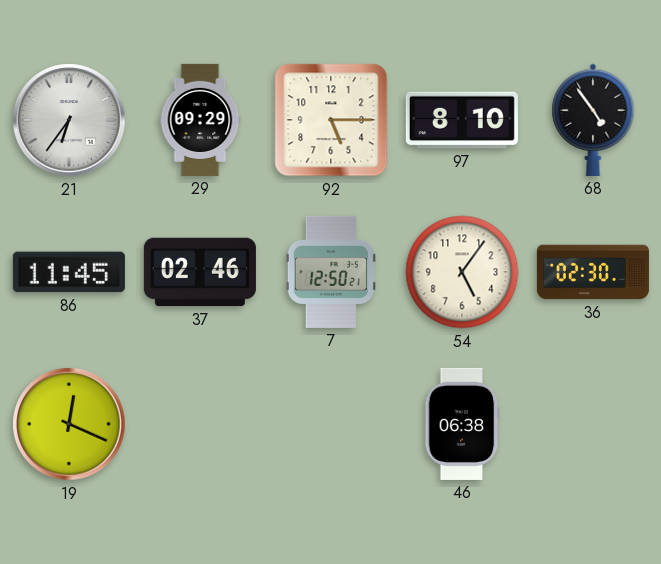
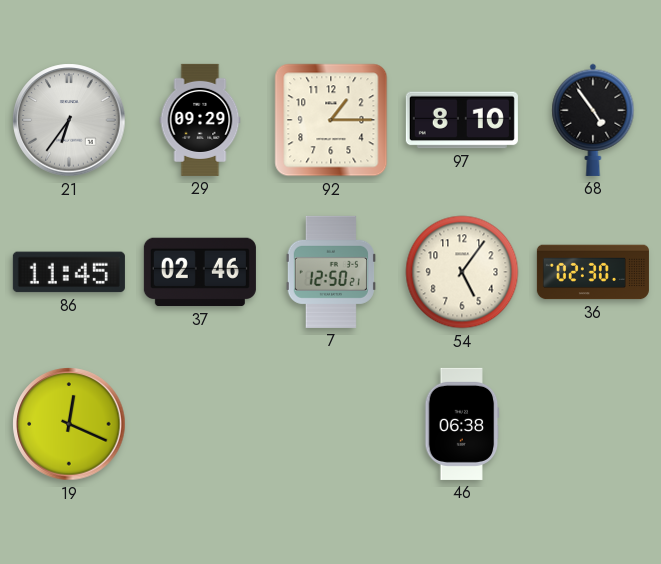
92: 5:15 -> 1:15 (331, 120)
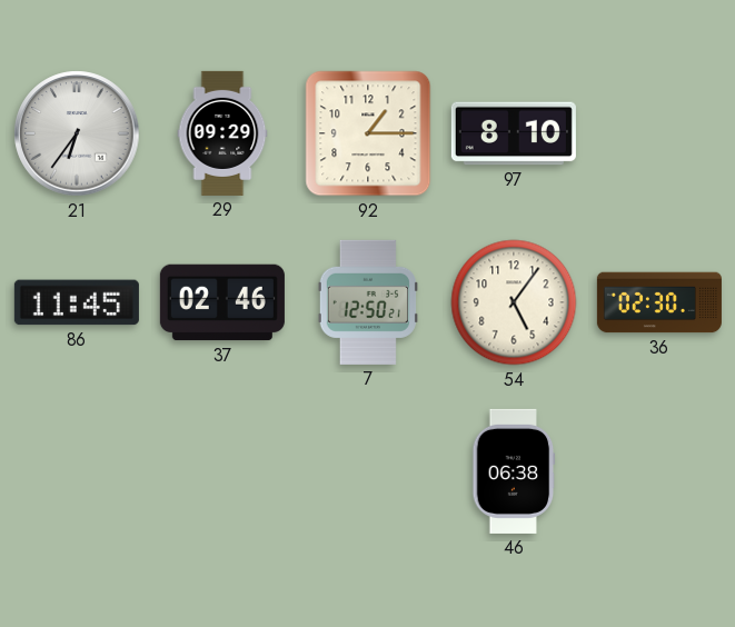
68: 4:54 -> none (593, 120)
19: 12:19 -> none (69, 424)
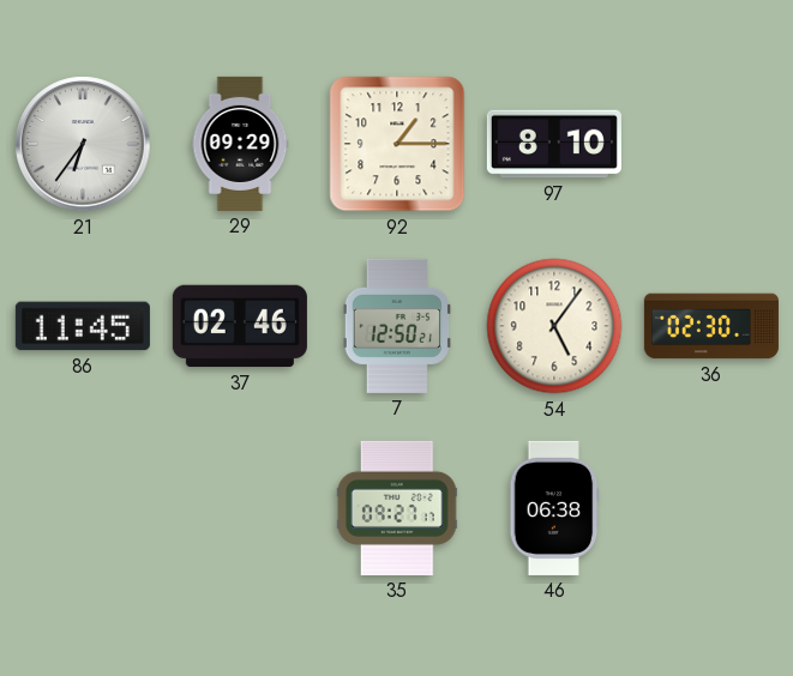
35: none -> 09:27 (397, 508)
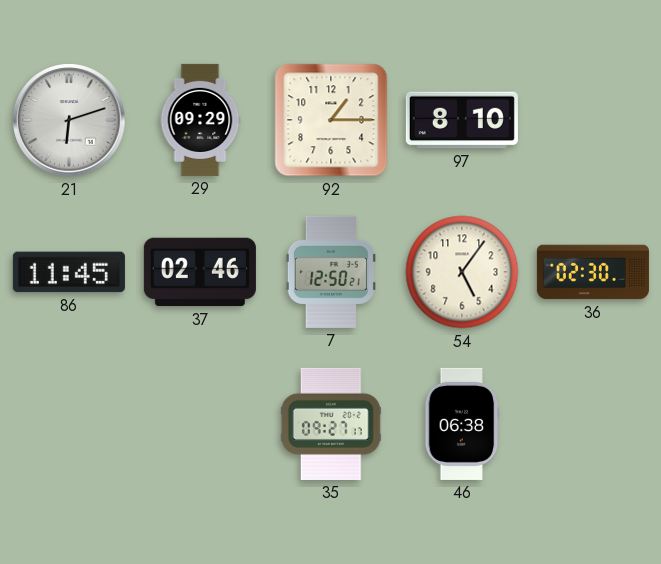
21: 6:36 -> 6:12 (69, 120)
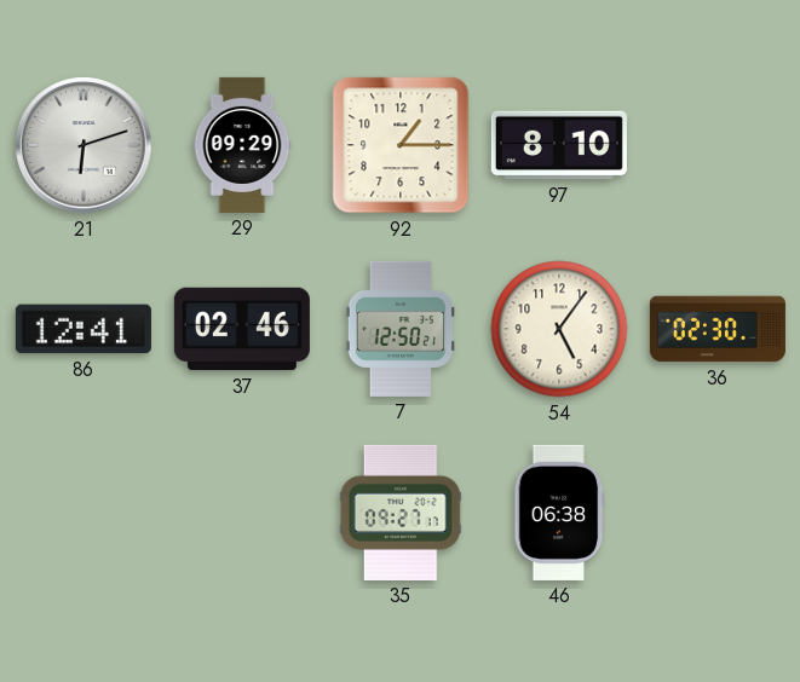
86: 11:45 -> 12:41 (84, 329)
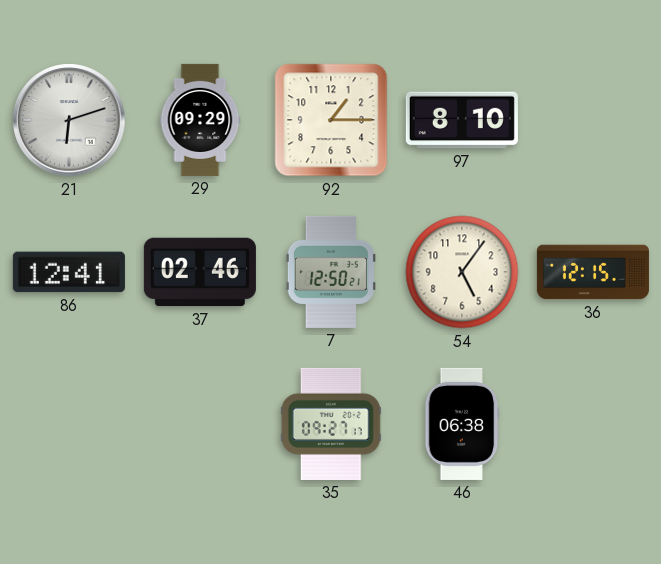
36: 02:30 -> 12:15 (593, 272)
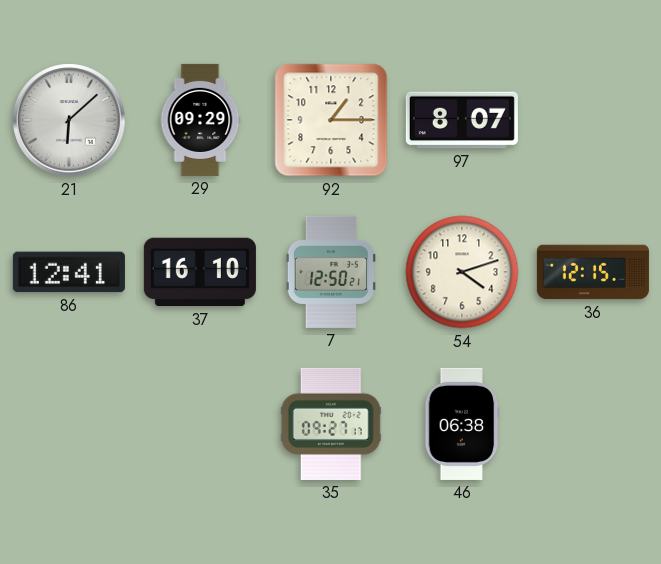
21: 6:12 -> 6:08 (69, 120)
97: 8:10 -> 8:07 (462, 120)
37: 02:46 -> 16:10 (200, 272)
54: 5:06 -> 4:12 (462, 272)
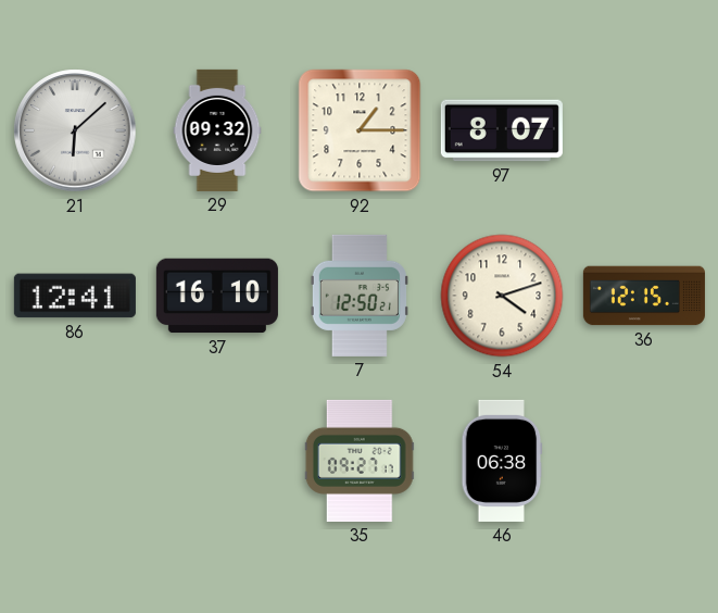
29: 09:29 -> 09:32 (217, 130)
